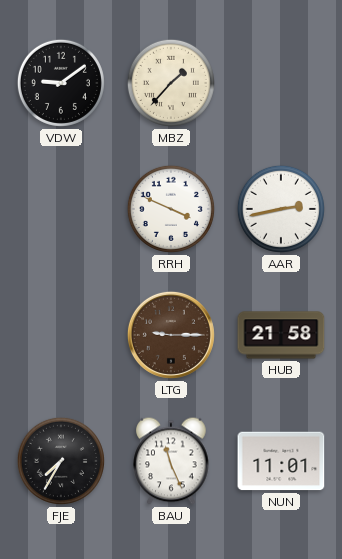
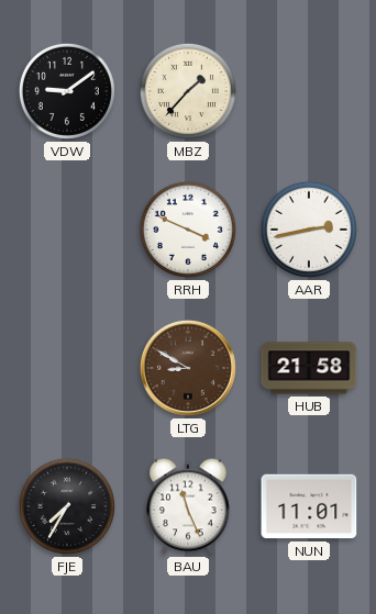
LTG: 9:15 -> 8:50 (188, 368)
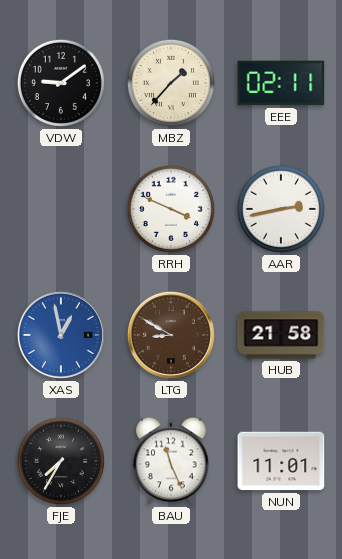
EEE: none -> 02:11 (281, 83)
XAS: none -> 12:58 (61, 335)
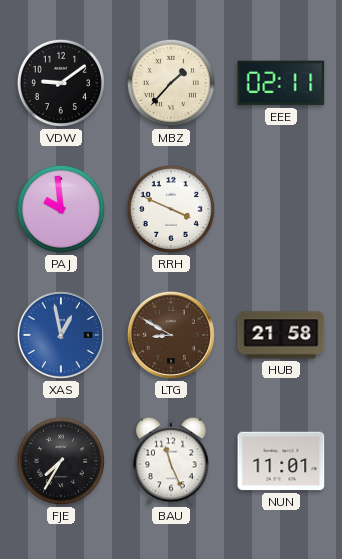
PAJ: none -> 9:59 (61, 209)
AAR: 2:43 -> none (281, 209)
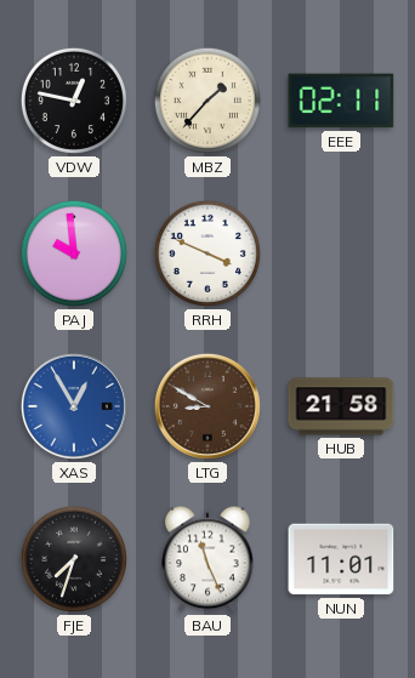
VDW: 9:09 -> 12:47 (74, 101)
XAS: 12:58 -> 12:55 (74, 406)
FJE: 7:35 -> 7:33 (74, 559)
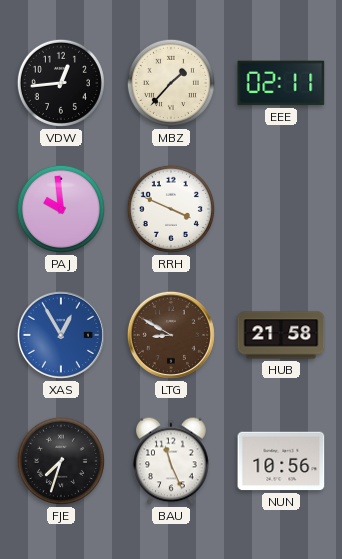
VDW: 12:47 -> 12:44 (61, 83)
NUN: 11:01 -> 10:56 (281, 461)
